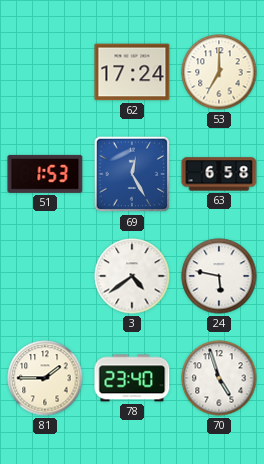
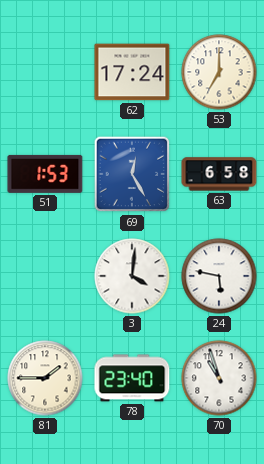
3: 4:39 -> 4:01 (132, 276)
70: 4:57 -> 10:57 (219, 378)
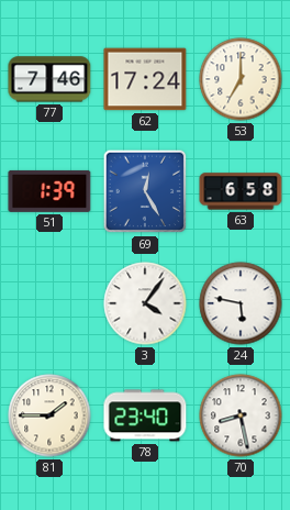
77: none -> 7:46 (49, 79)
51: 1:53 -> 1:39 (49, 191)
3: 4:01 -> 4:06 (145, 303)
70: 10:57 -> 8:28 (241, 415)
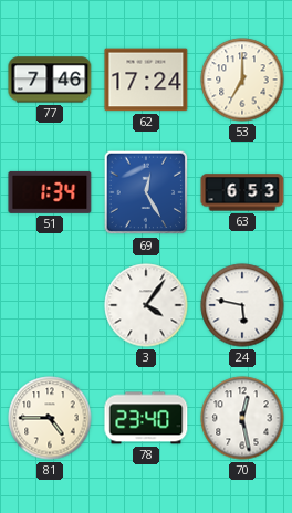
51: 1:39 -> 1:34 (50, 192)
63: 6:58 -> 6:53 (242, 192)
81: 1:45 -> 4:45 (50, 418)
70: 8:28 -> 12:28 (242, 418)
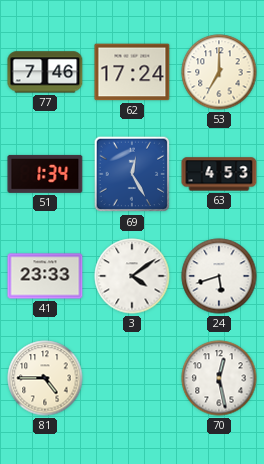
63: 6:53 -> 4:53 (219, 174)
41: none -> 23:33 (45, 276)
3: 4:06 -> 4:09 (132, 276)
24: 5:47 -> 5:42 (219, 276)
78: 23:40 -> none (146, 418)
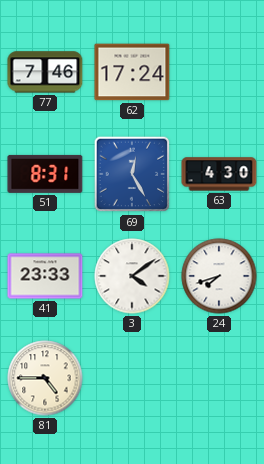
53: 7:00 -> none (219, 72)
51: 1:34 -> 8:31 (45, 174)
63: 4:53 -> 4:30 (219, 174)
24: 5:42 -> 7:42 (219, 276)
70: 12:28 -> none (219, 378)
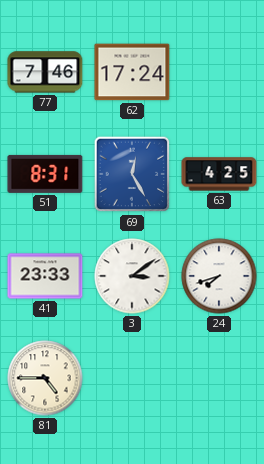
63: 4:30 -> 4:25 (219, 174)
3: 4:09 -> 3:09 (132, 276)
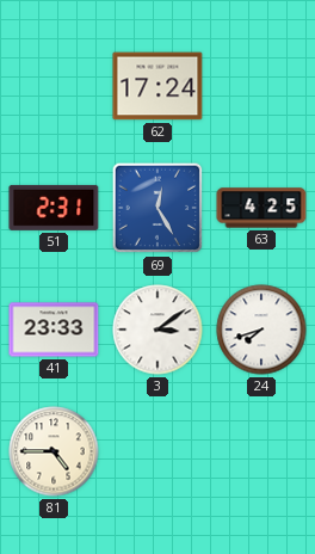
77: 7:46 -> none (45, 72)
51: 8:31 -> 2:31 (54, 208)
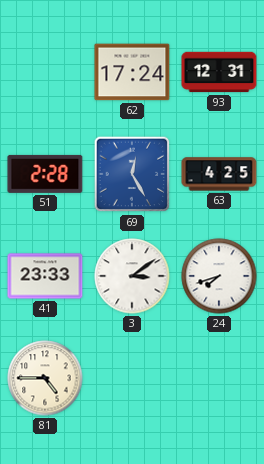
93: none -> 12:31 (219, 72)
51: 2:31 -> 2:28 (45, 174)
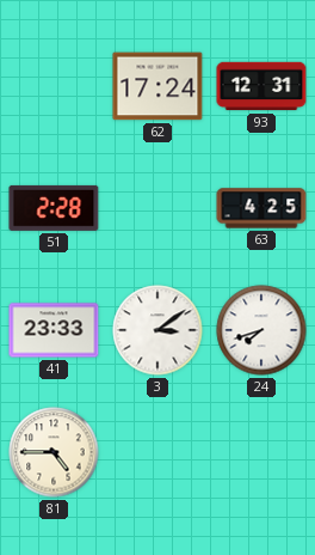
69: 12:25 -> none (132, 174)
